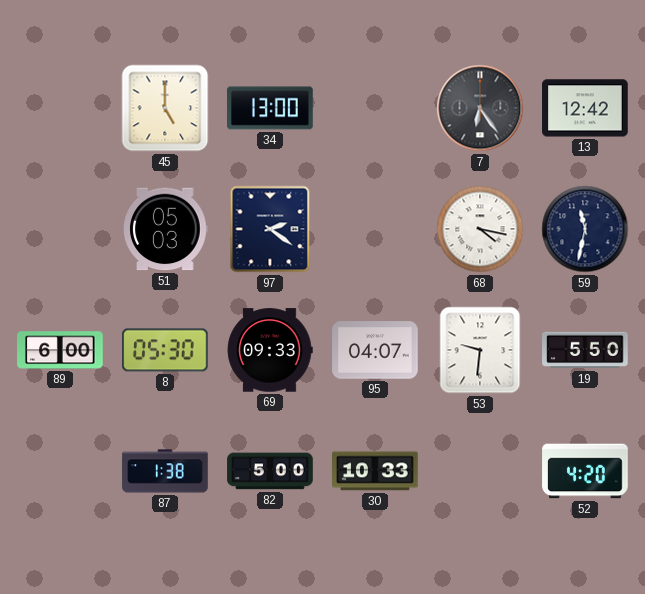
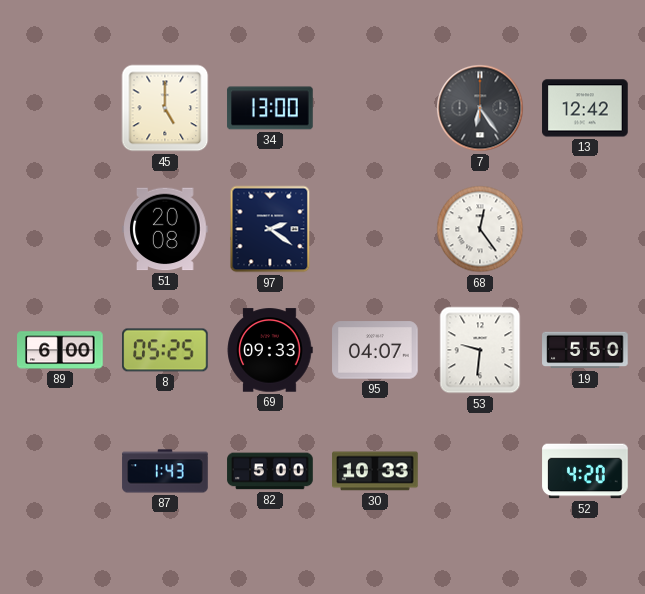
51: 05:03 -> 20:08 (165, 229)
68: 4:17 -> 12:24 (480, 229)
59: 11:32 -> none (585, 229)
8: 05:30 -> 05:25 (165, 350)
87: 1:38 -> 1:43 (165, 471)
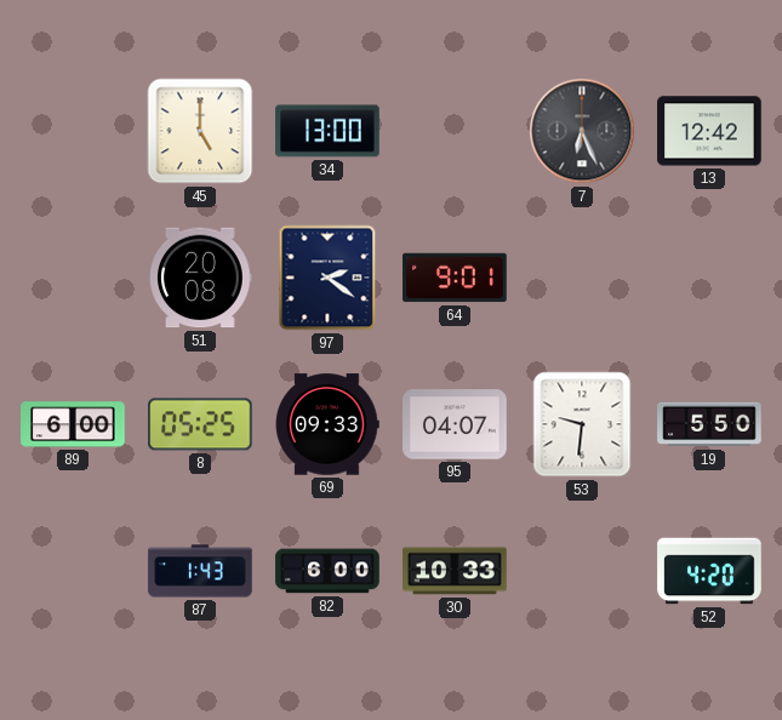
7: 6:24 -> 6:26 (582, 131)
64: none -> 9:01 (455, 278)
68: 12:24 -> none (480, 229)
82: 5:00 -> 6:00 (327, 571)
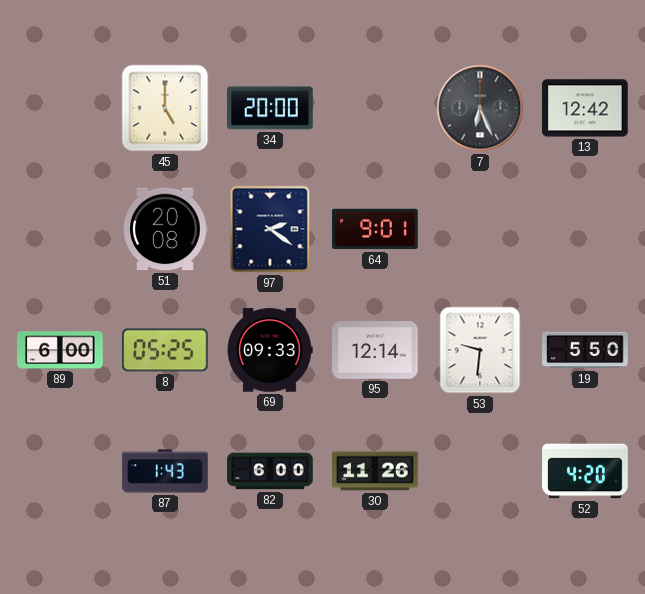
34: 13:00 -> 20:00 (270, 108)
95: 04:07 -> 12:14 (375, 350)
30: 10:33 -> 11:26 (375, 471)
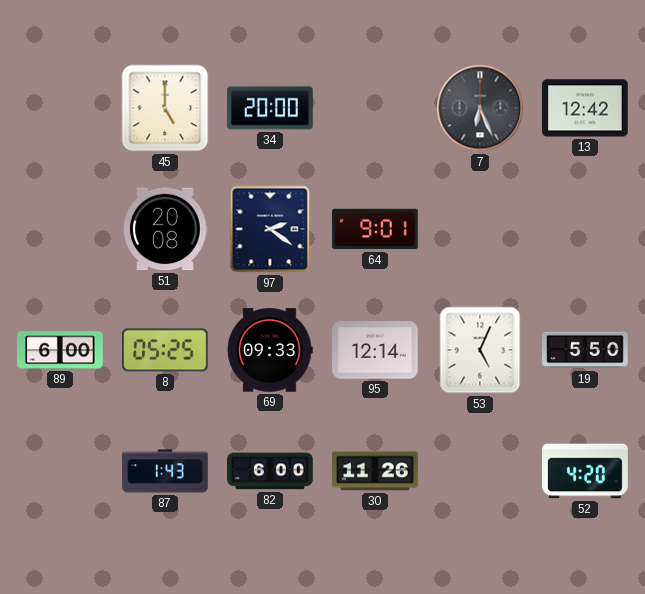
53: 9:31 -> 5:04 (480, 350)
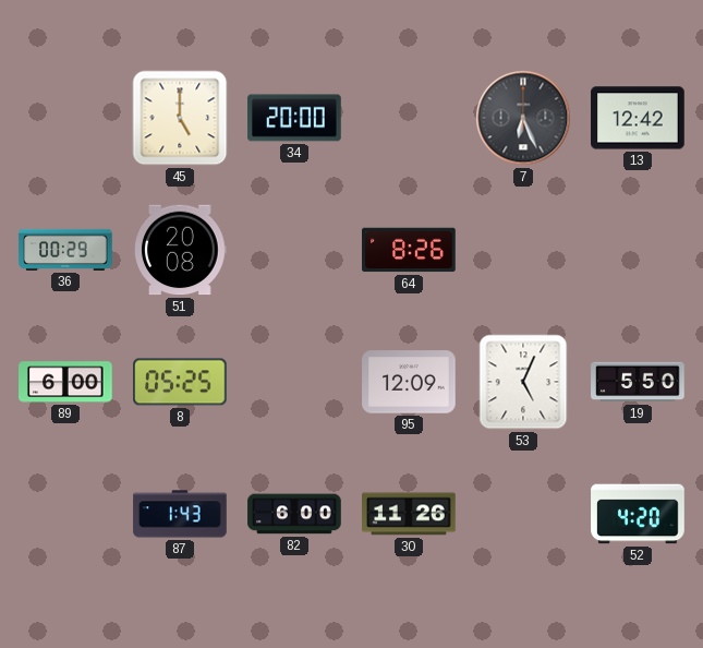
36: none -> 00:29 (65, 250)
97: 2:21 -> none (270, 229)
64: 9:01 -> 8:26 (409, 250)
69: 09:33 -> none (270, 350)
95: 12:14 -> 12:09 (409, 382)
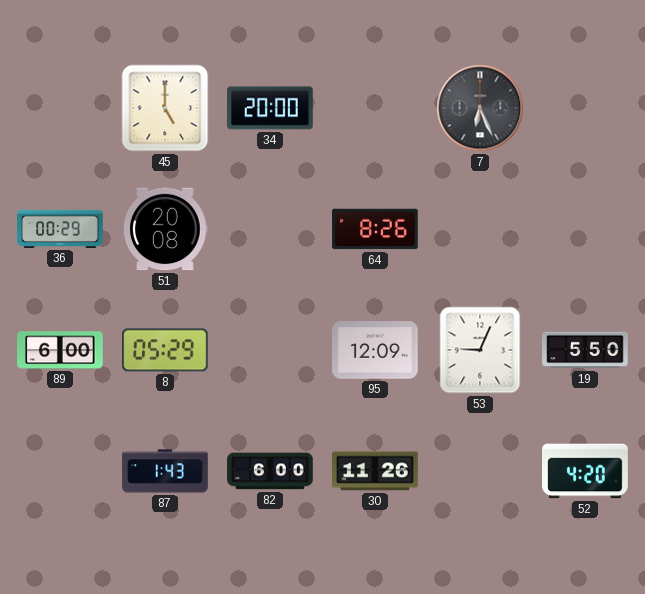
13: 12:42 -> none (638, 118)
8: 05:25 -> 05:29 (165, 350)
53: 5:04 -> 9:04 (480, 350)
